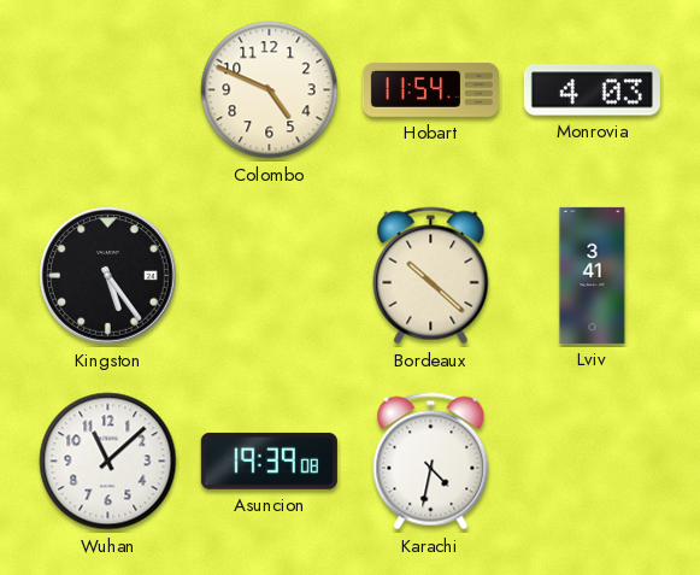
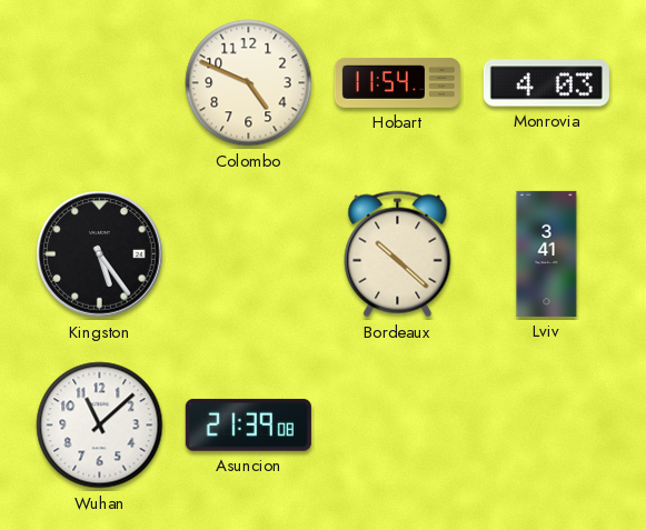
Asuncion: 19:39 -> 21:39 (248, 424)
Karachi: 4:32 -> none (431, 462)
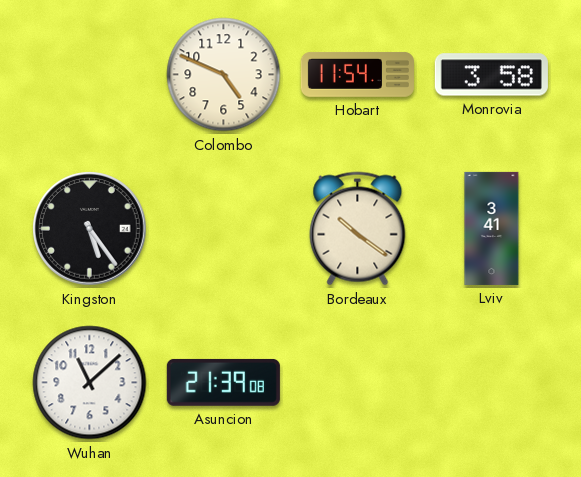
Monrovia: 4:03 -> 3:58 (491, 75)
Bordeaux: 10:22 -> 10:21 (358, 229)
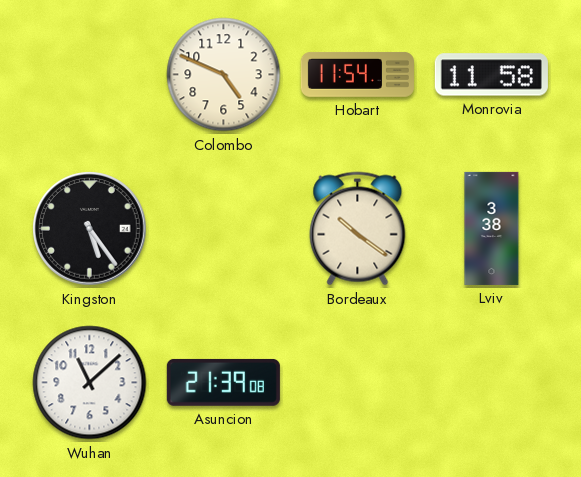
Monrovia: 3:58 -> 11:58 (491, 75)
Lviv: 3:41 -> 3:38 (492, 228)
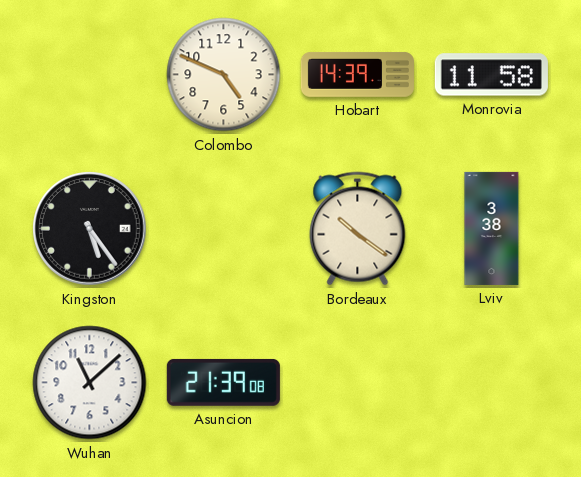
Hobart: 11:54 -> 14:39 (357, 75)
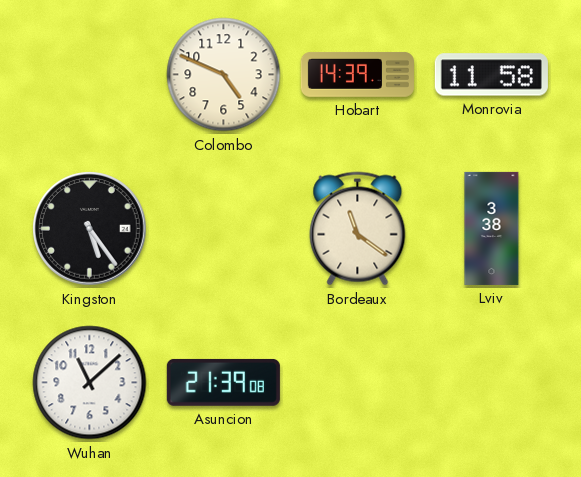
Bordeaux: 10:21 -> 11:21 (358, 229)
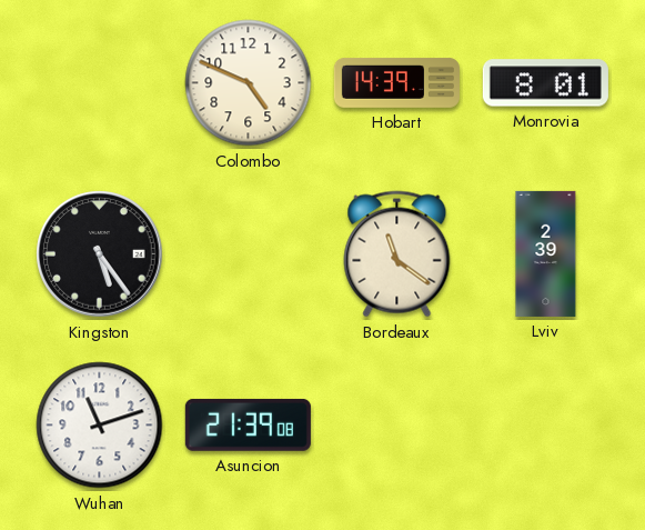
Monrovia: 11:58 -> 8:01 (545, 83)
Lviv: 3:38 -> 2:39 (546, 253)
Wuhan: 11:08 -> 11:12 (100, 426)
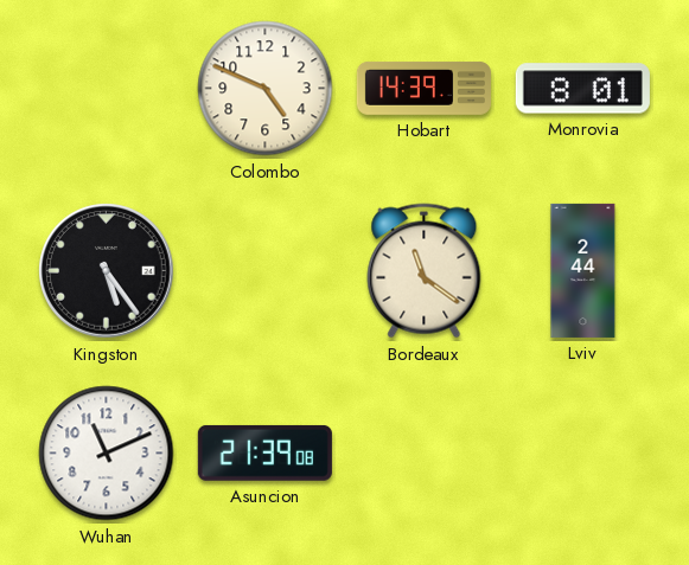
Lviv: 2:39 -> 2:44 (583, 270)
Wuhan: 11:12 -> 11:11 (107, 454)
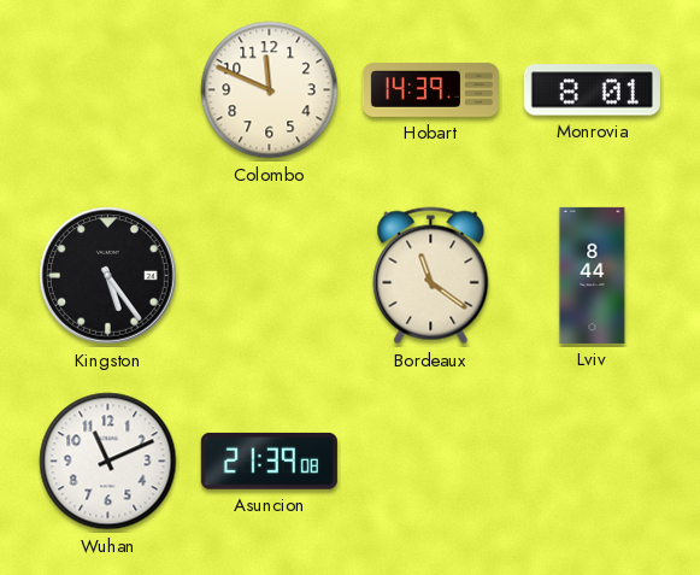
Colombo: 4:49 -> 11:49 (270, 90)
Lviv: 2:44 -> 8:44 (593, 275)
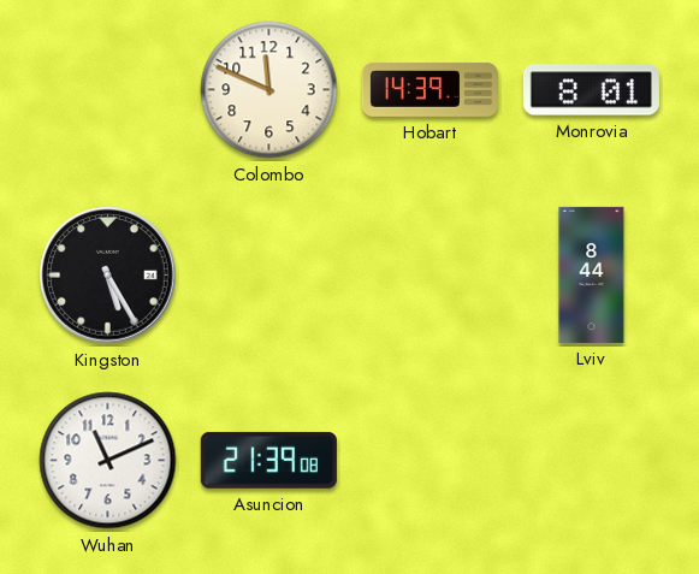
Kingston: 5:24 -> 5:25 (108, 276)
Bordeaux: 11:21 -> none (431, 276)
